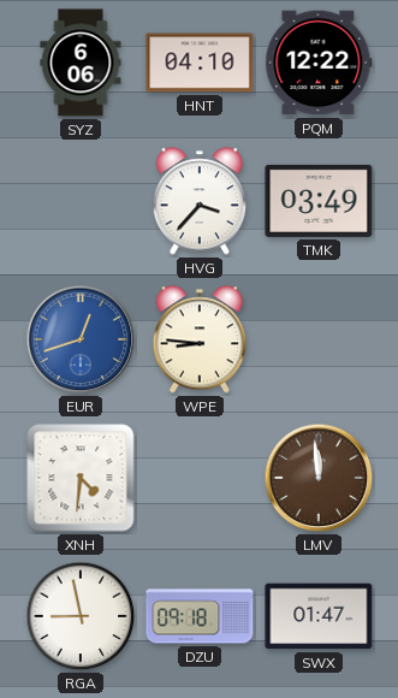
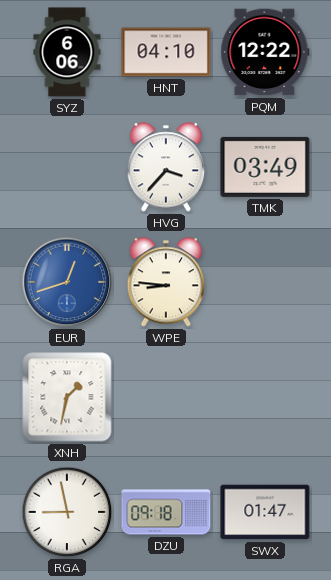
XNH: 4:31 -> 1:32 (67, 397)
LMV: 11:59 -> none (319, 478)
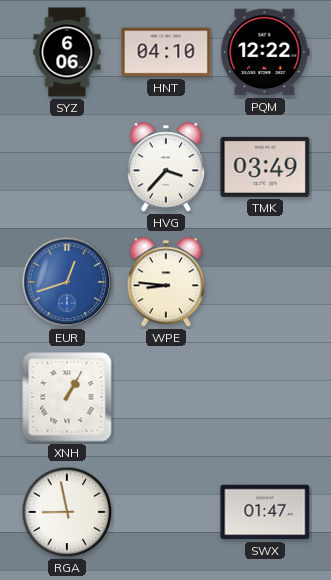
XNH: 1:32 -> 1:05 (67, 397)
DZU: 09:18 -> none (166, 512)
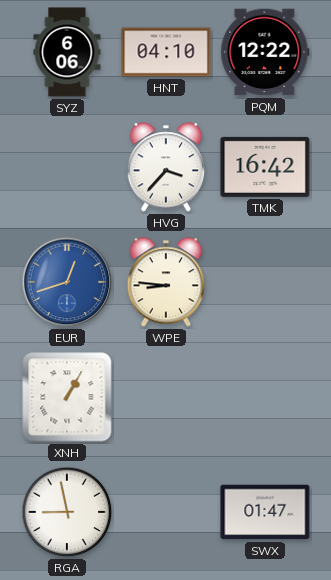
TMK: 03:49 -> 16:42 (265, 167)
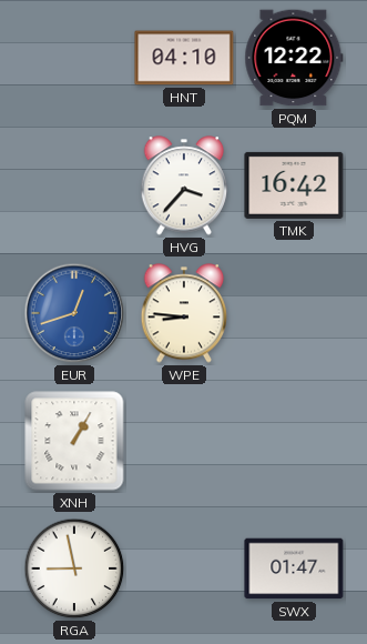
SYZ: 6:06 -> none (67, 52)
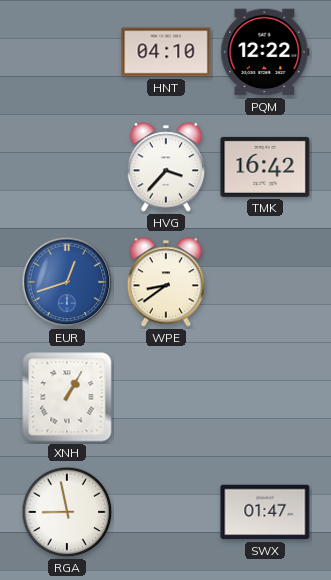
WPE: 8:46 -> 8:39 (166, 282)
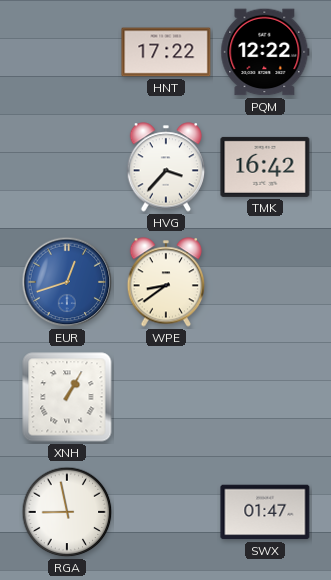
HNT: 04:10 -> 17:22 (166, 52)
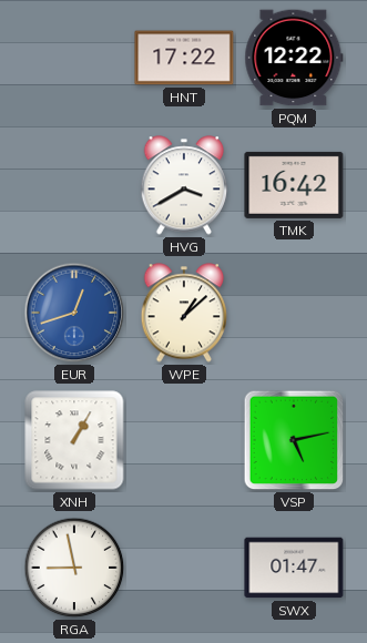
HVG: 3:37 -> 3:40 (184, 185)
WPE: 8:39 -> 1:08 (184, 313)
VSP: none -> 5:13 (294, 440)
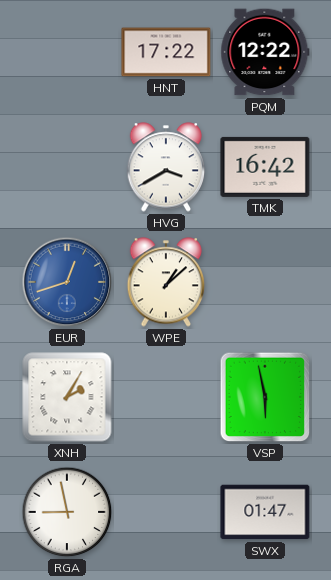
XNH: 1:05 -> 2:05 (67, 397)
VSP: 5:13 -> 5:58 (265, 397)
